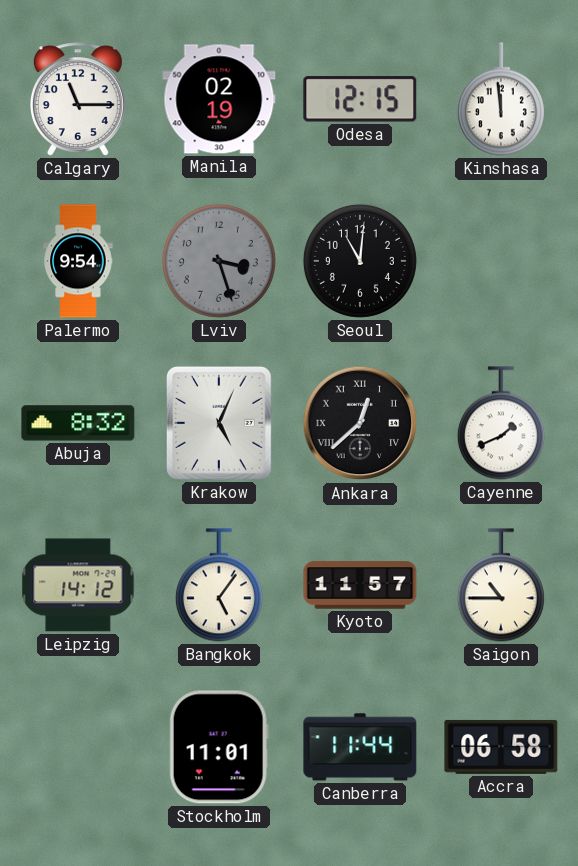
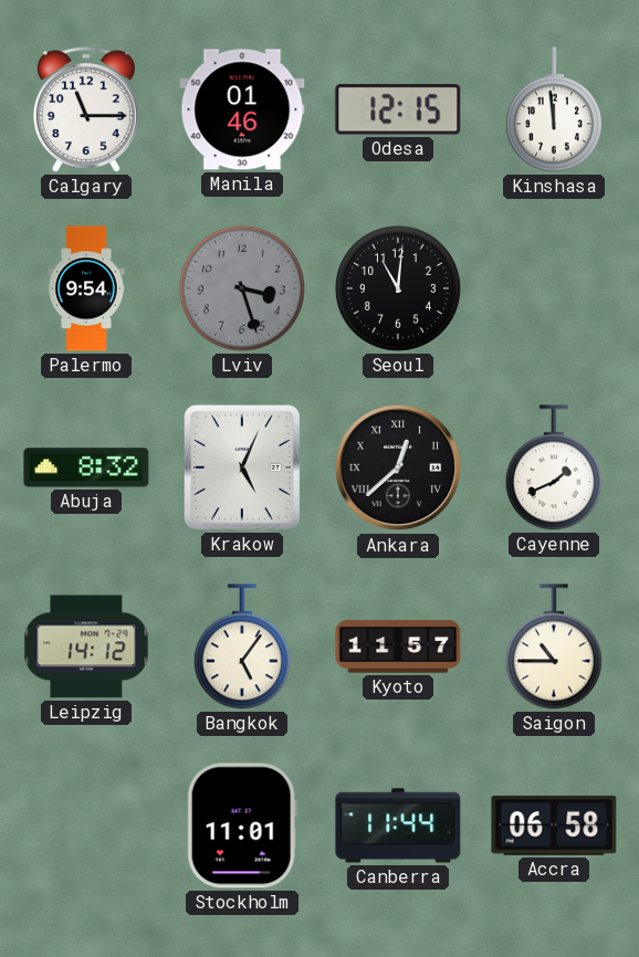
Manila: 02:19 -> 01:46 (242, 109)
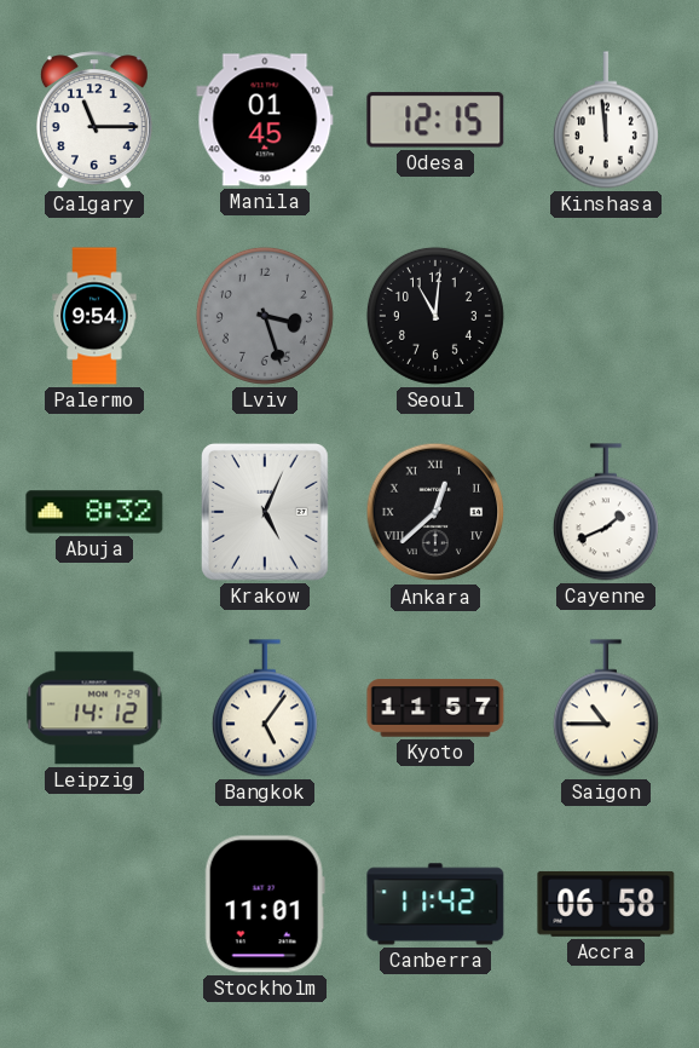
Manila: 01:46 -> 01:45 (265, 120)
Canberra: 11:44 -> 11:42 (435, 904)
